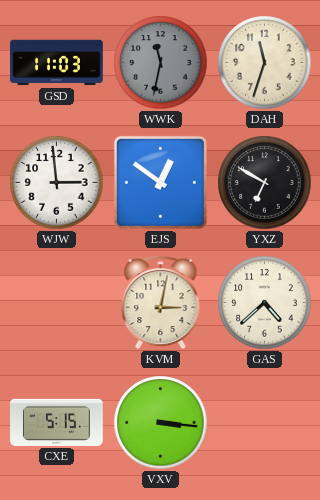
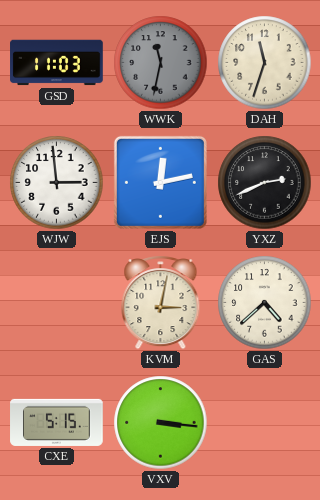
EJS: 12:51 -> 12:13 (160, 182)
YXZ: 6:50 -> 2:41 (265, 183)
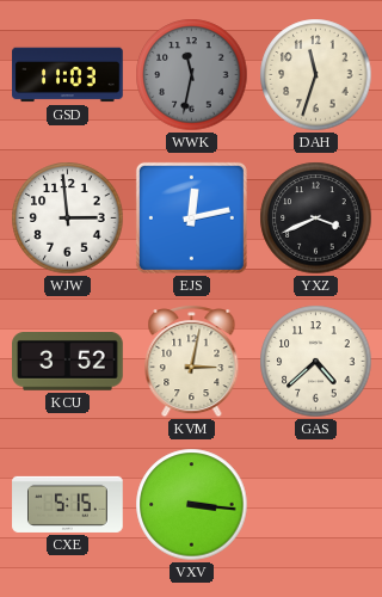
YXZ: 2:41 -> 3:41 (316, 219)
KCU: none -> 3:52 (68, 362)
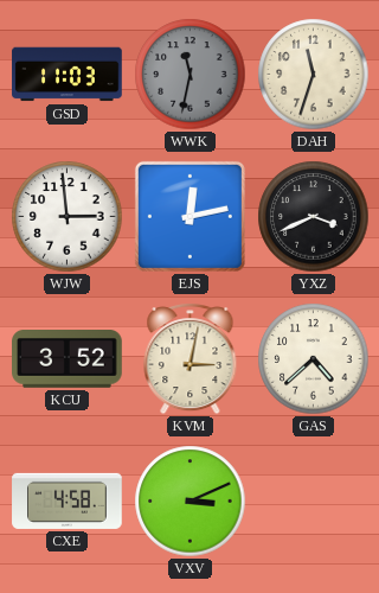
CXE: 5:15 -> 4:58 (68, 500)
VXV: 3:16 -> 3:11 (191, 502)
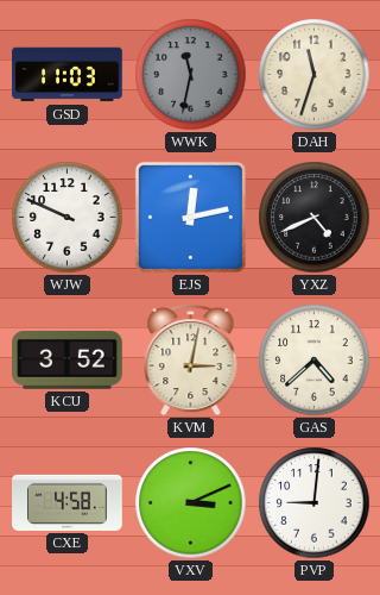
WJW: 2:59 -> 9:49 (68, 218)
YXZ: 3:41 -> 4:41 (315, 218)
PVP: none -> 9:01 (315, 503)
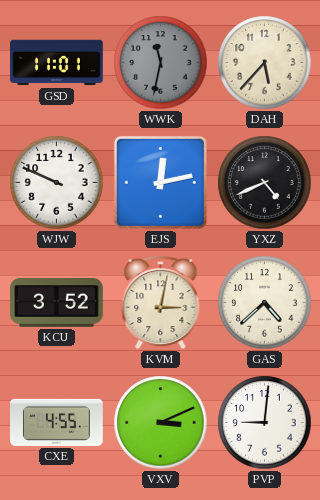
GSD: 11:03 -> 11:01 (57, 63)
DAH: 11:33 -> 5:37 (265, 63)
CXE: 4:58 -> 4:55 (57, 422)
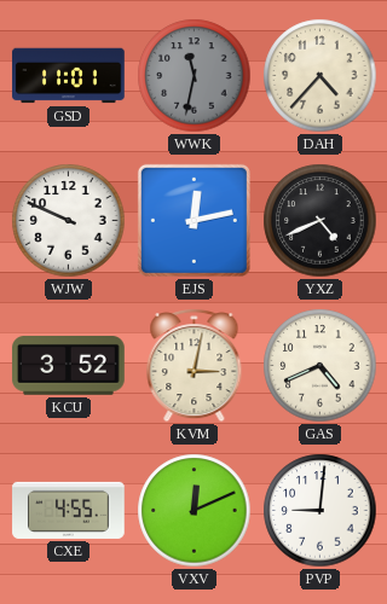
DAH: 5:37 -> 4:37 (320, 76)
GAS: 4:38 -> 4:41 (320, 366)
VXV: 3:11 -> 12:11 (195, 511)
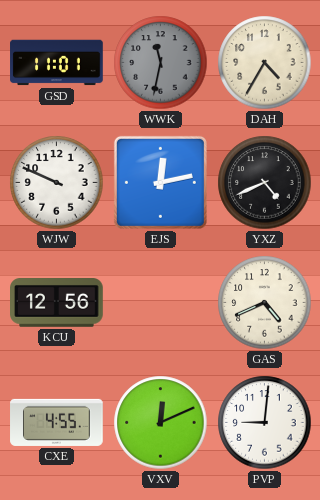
DAH: 4:37 -> 4:35 (265, 63)
KCU: 3:52 -> 12:56 (57, 303)
KVM: 3:02 -> none (195, 366)
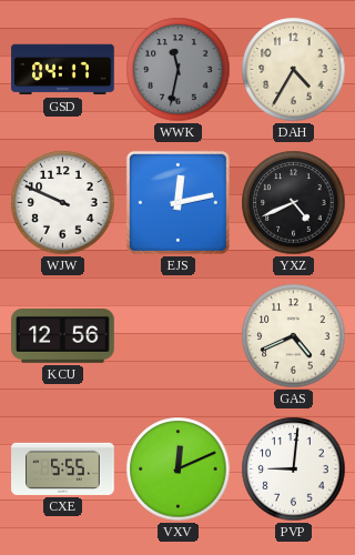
GSD: 11:01 -> 04:17 (63, 70)
CXE: 4:55 -> 5:55 (63, 468)
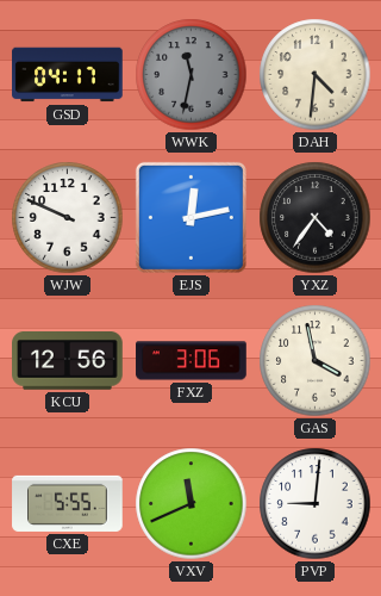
DAH: 4:35 -> 4:31 (316, 75)
YXZ: 4:41 -> 4:36 (316, 218)
FXZ: none -> 3:06 (192, 361)
GAS: 4:41 -> 3:58 (316, 361)
VXV: 12:11 -> 11:41 (192, 504)
